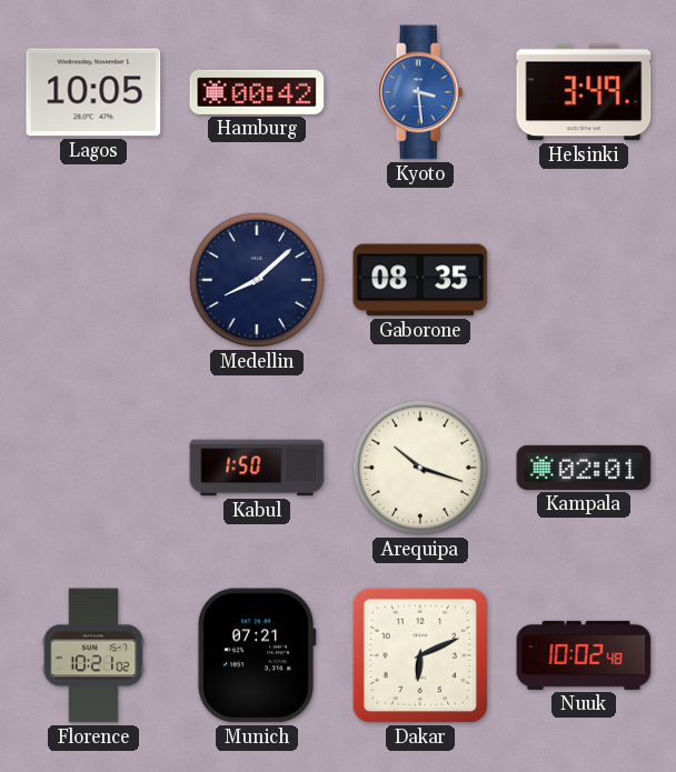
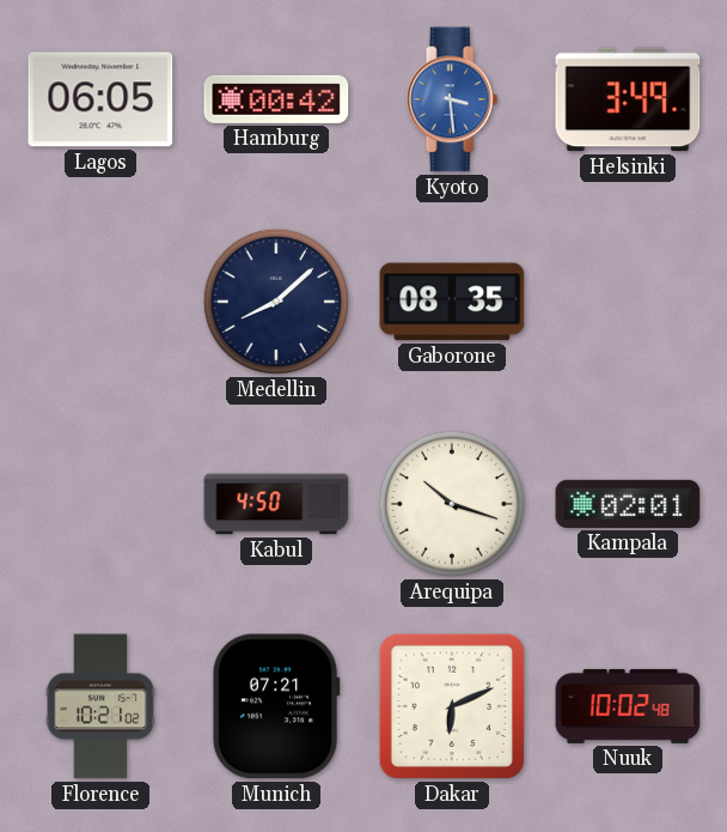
Lagos: 10:05 -> 06:05 (100, 99)
Kabul: 1:50 -> 4:50 (276, 504)
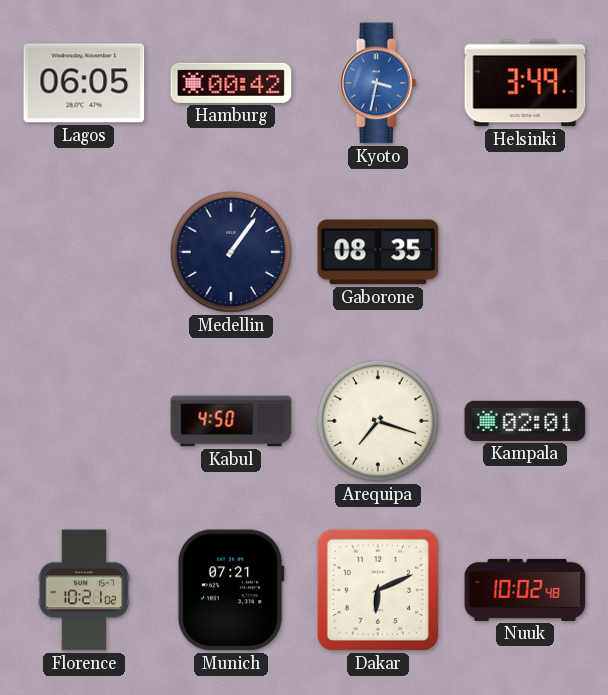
Kyoto: 3:29 -> 3:32 (378, 83)
Medellin: 8:08 -> 1:06 (231, 252)
Arequipa: 10:18 -> 7:18 (378, 421)
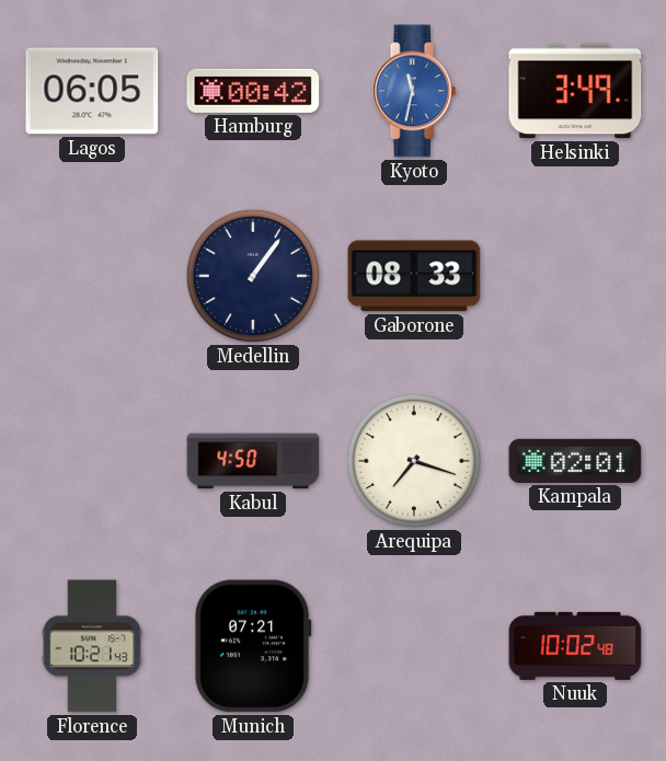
Kyoto: 3:32 -> 11:32 (414, 91)
Gaborone: 08:35 -> 08:33 (414, 276)
Florence: 10:21:02 -> 10:21:43 (92, 646)
Dakar: 6:11 -> none (378, 590)
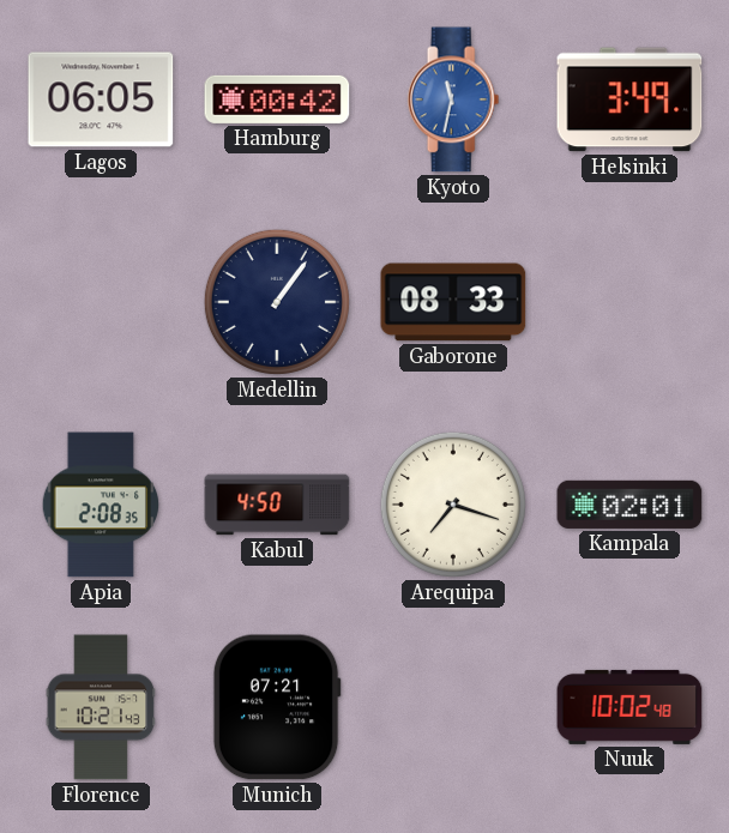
Apia: none -> 2:08 (101, 505)
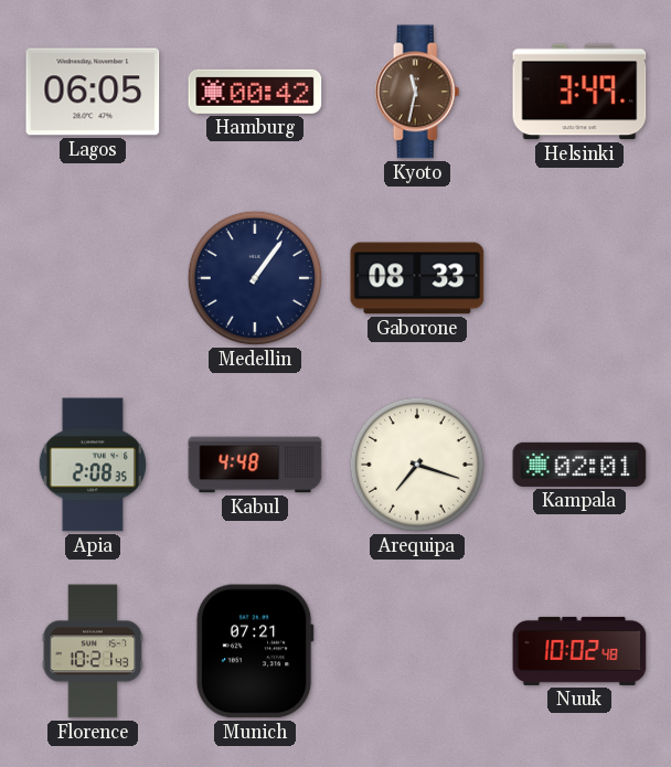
Kyoto dial: blue -> brown (417, 92)
Kabul: 4:50 -> 4:48 (255, 465)
